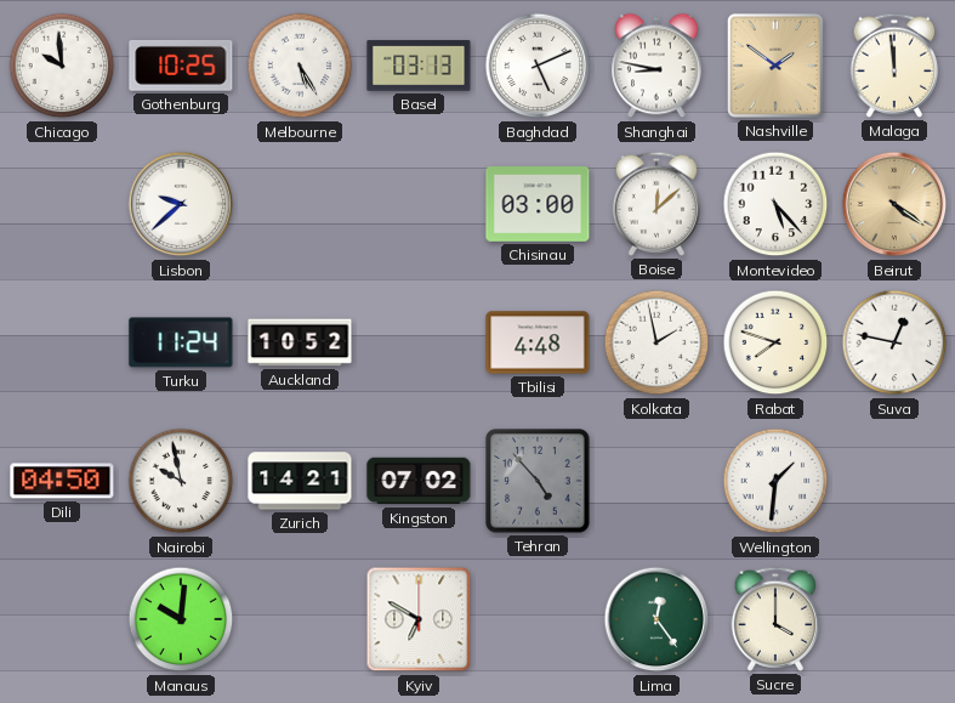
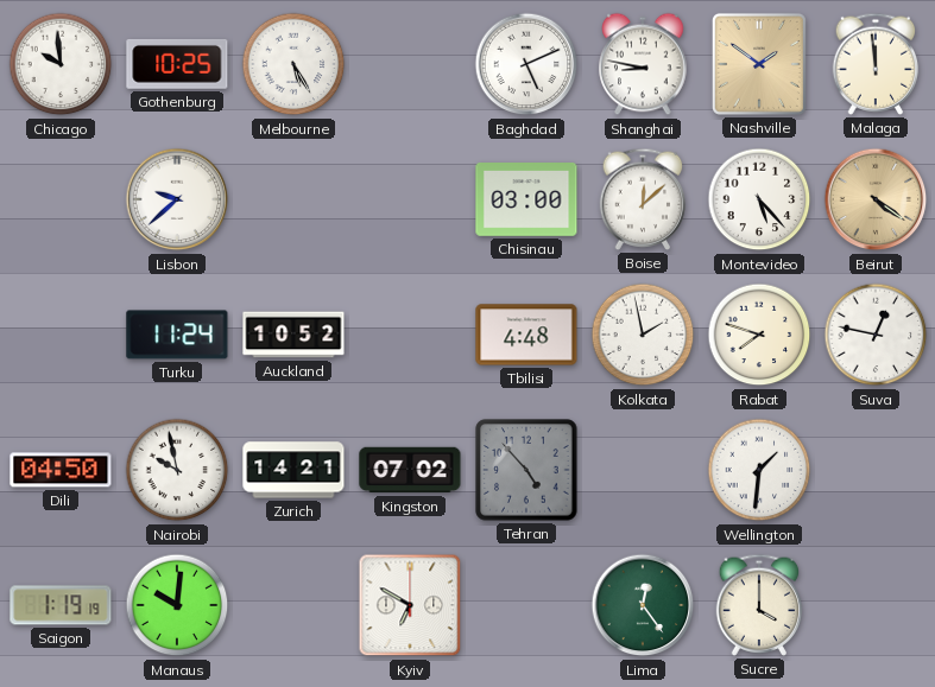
Basel: 03:13 -> none (419, 66)
Saigon: none -> 1:19 (61, 605)
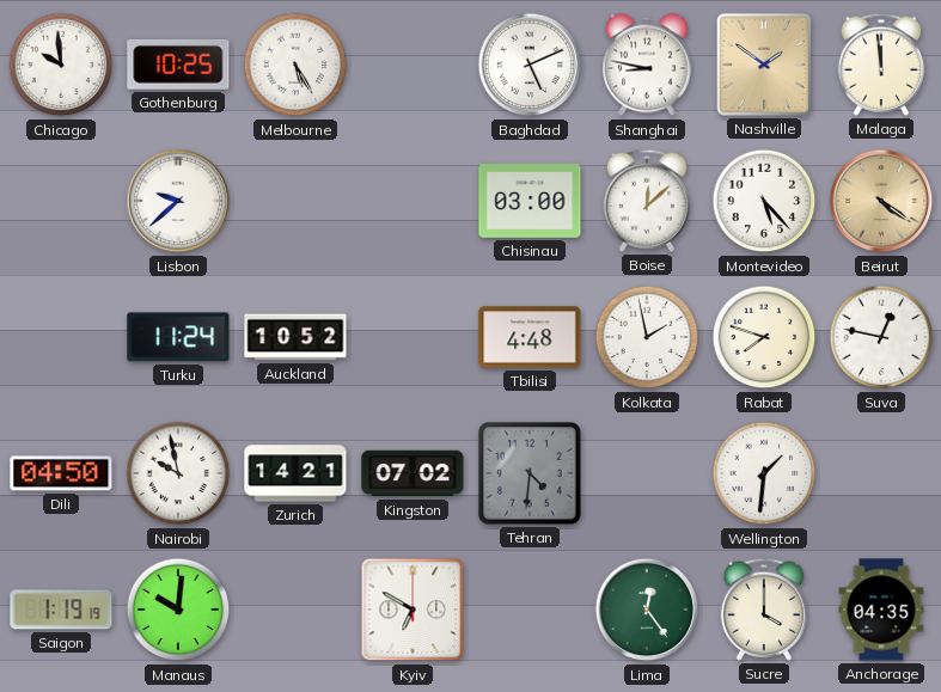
Tehran: 4:53 -> 4:31 (530, 473)
Anchorage: none -> 04:35 (881, 610)
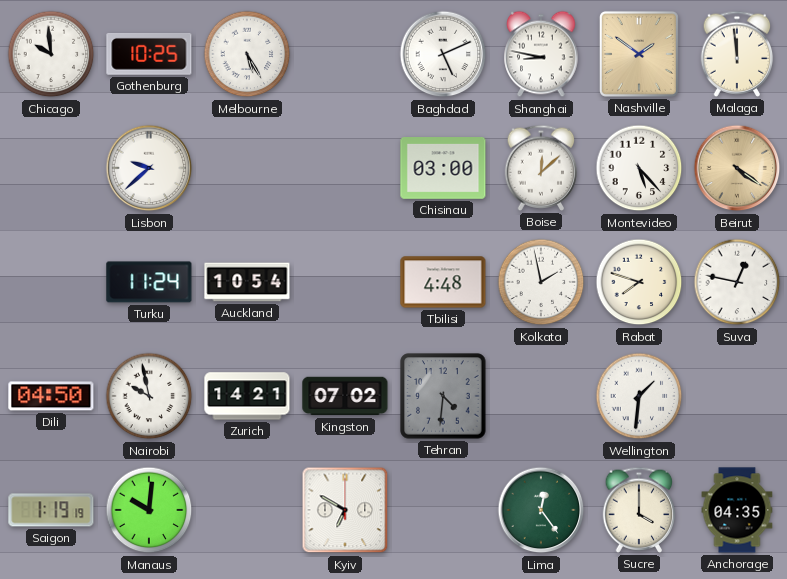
Auckland: 10:52 -> 10:54 (247, 282)
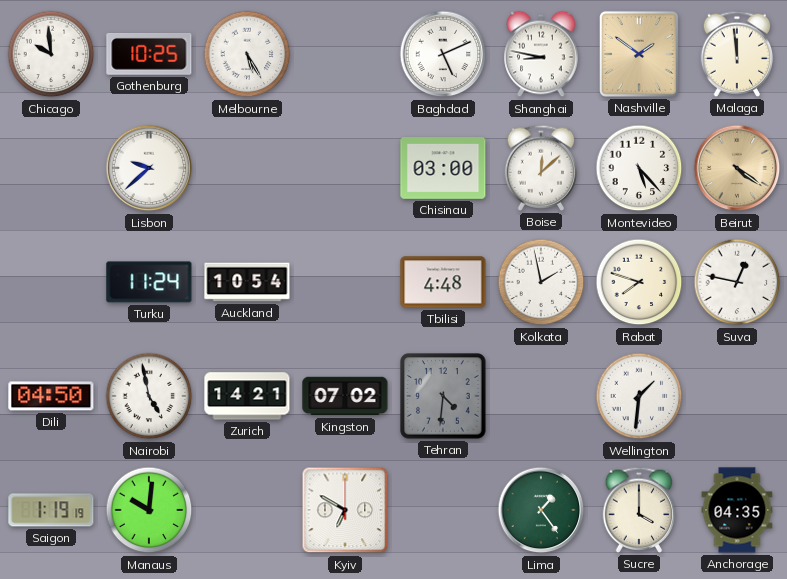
Nairobi: 9:58 -> 4:58 (149, 396)
Lima: 12:24 -> 1:24 (541, 510)
